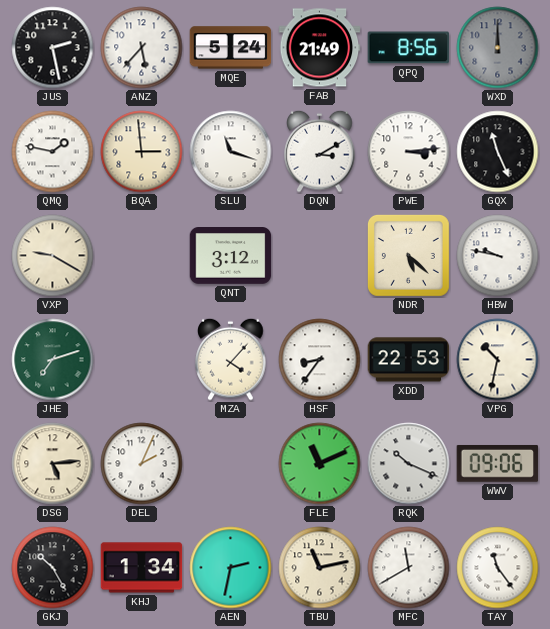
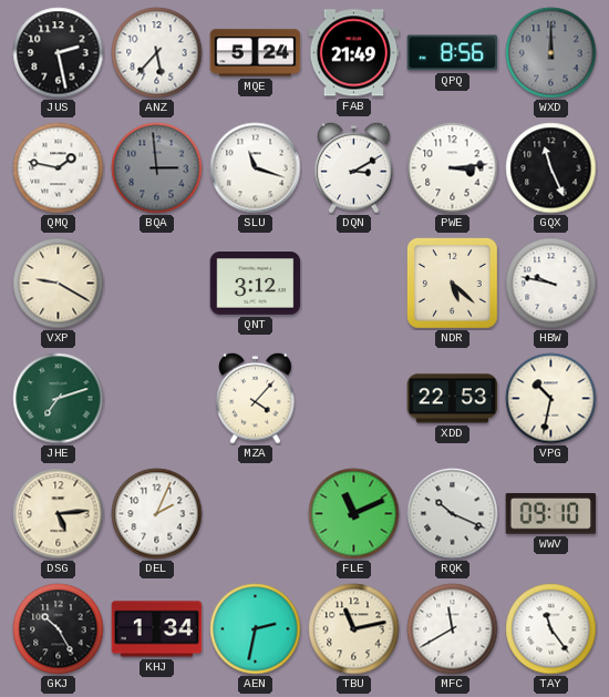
BQA dial: cream -> grey (157, 168)
HSF: 8:36 -> none (320, 360)
WWV: 09:06 -> 09:10 (551, 513)
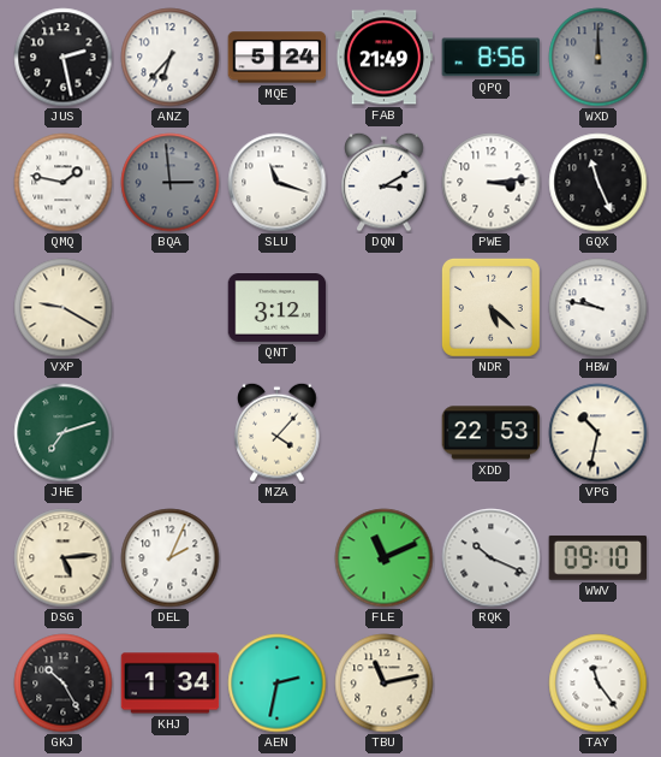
ANZ: 5:37 -> 6:37 (171, 58)
MFC: 11:40 -> none (453, 629)
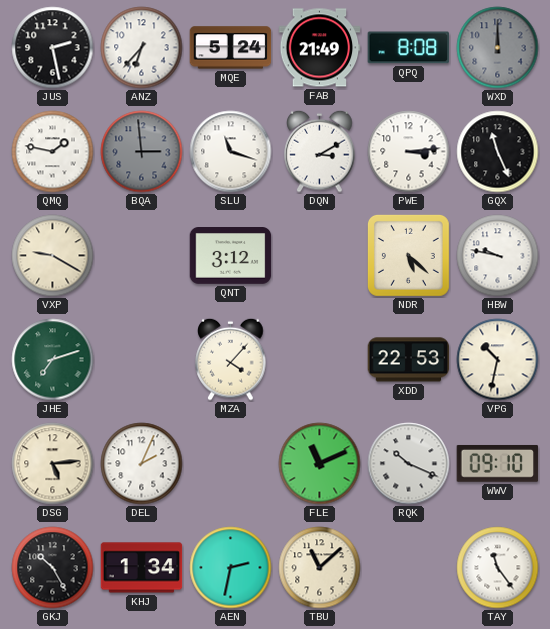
QPQ: 8:56 -> 8:08 (409, 48)
TBU: 11:13 -> 11:08 (320, 568)
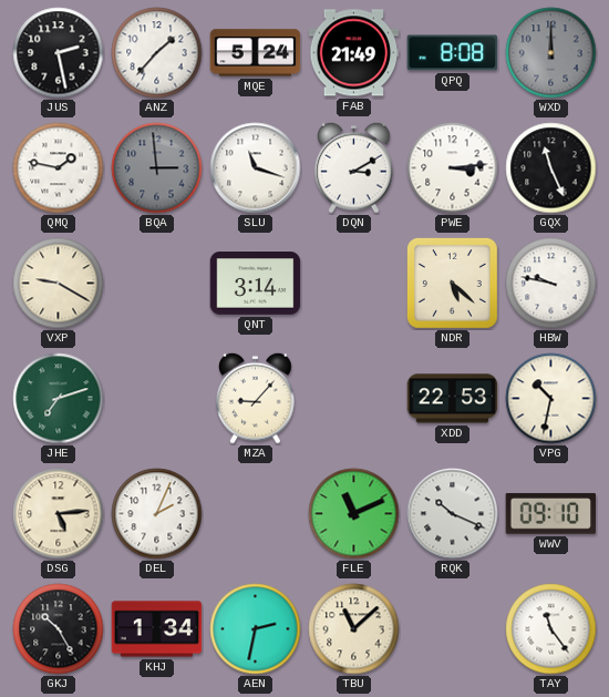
ANZ: 6:37 -> 1:37 (157, 53)
QNT: 3:12 -> 3:14 (256, 284)
MZA: 4:07 -> 9:07 (256, 398)
